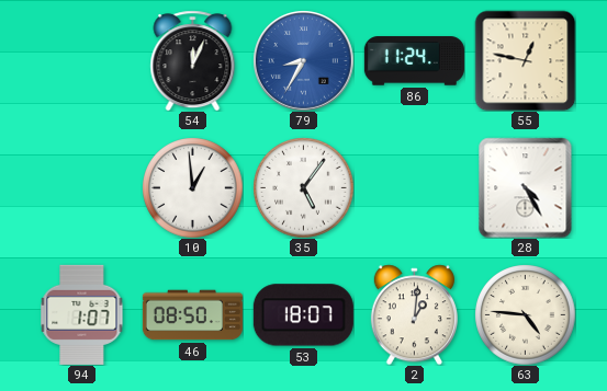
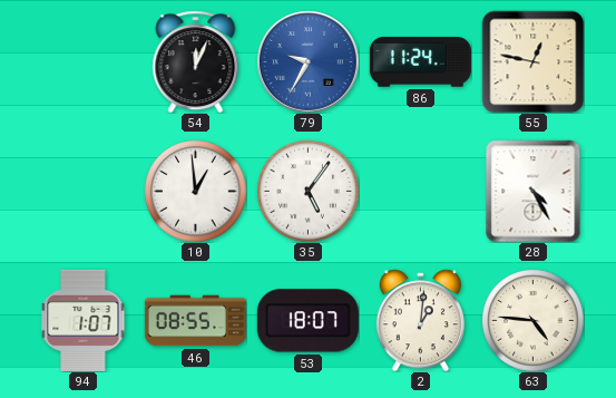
79: 8:35 -> 9:35 (309, 62)
46: 08:50 -> 08:55 (195, 321)
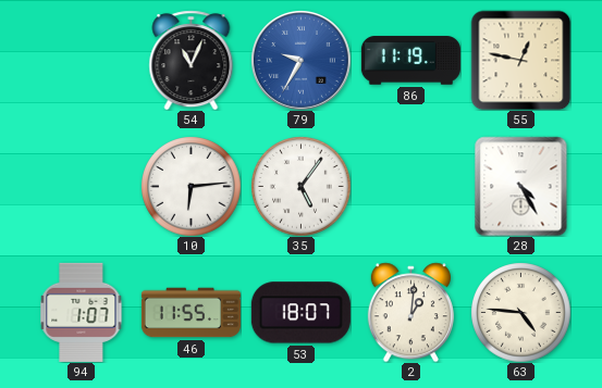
54: 12:04 -> 11:04 (192, 60)
86: 11:24 -> 11:19 (410, 61)
10: 12:59 -> 6:14 (191, 186)
46: 08:55 -> 11:55 (191, 313)
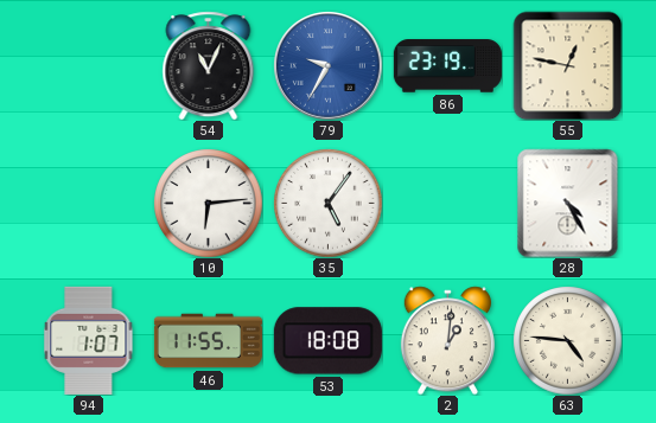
86: 11:19 -> 23:19 (447, 66)
53: 18:07 -> 18:08 (327, 341)
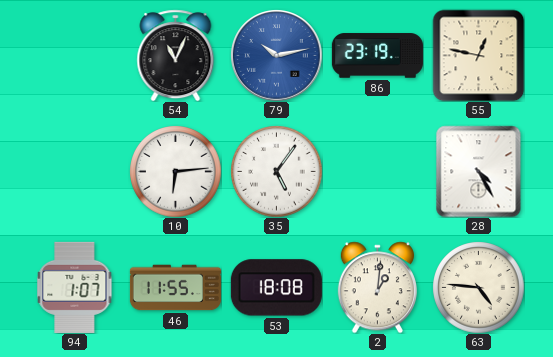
79: 9:35 -> 10:13 (277, 56)
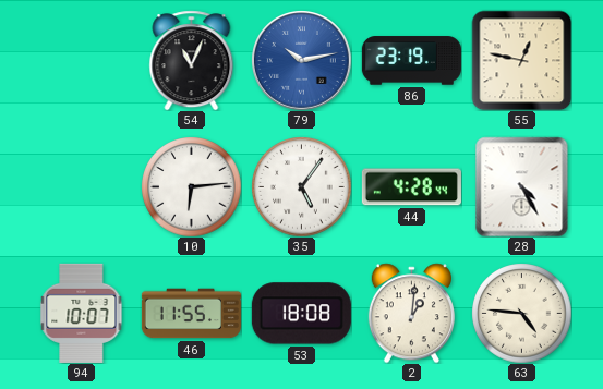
44: none -> 4:28 (411, 187)
94: 1:07 -> 10:07 (82, 313)
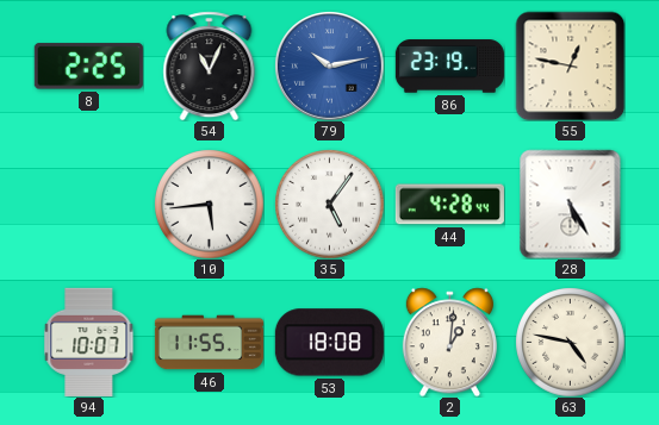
8: none -> 2:25 (88, 67)
10: 6:14 -> 5:44 (209, 204)
28: 4:25 -> 5:25 (571, 204)
63: 4:46 -> 4:47 (570, 342)
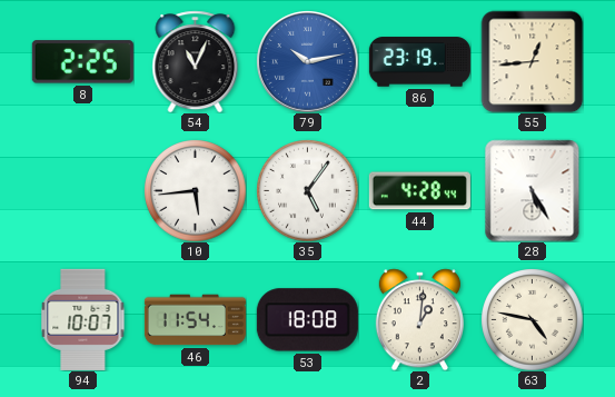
55: 12:47 -> 12:44 (532, 61)
46: 11:55 -> 11:54 (195, 320)
